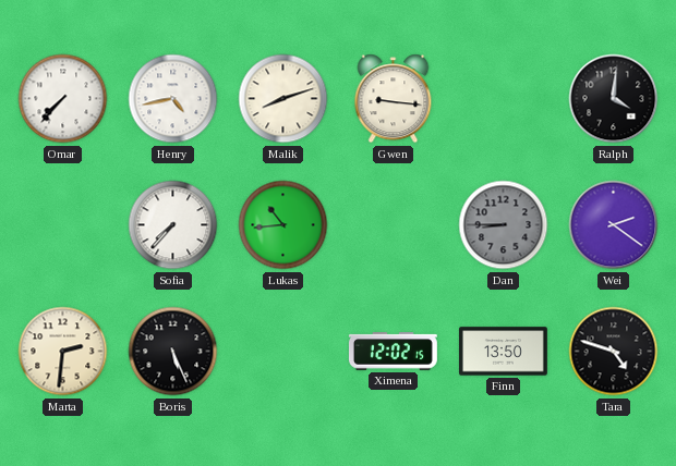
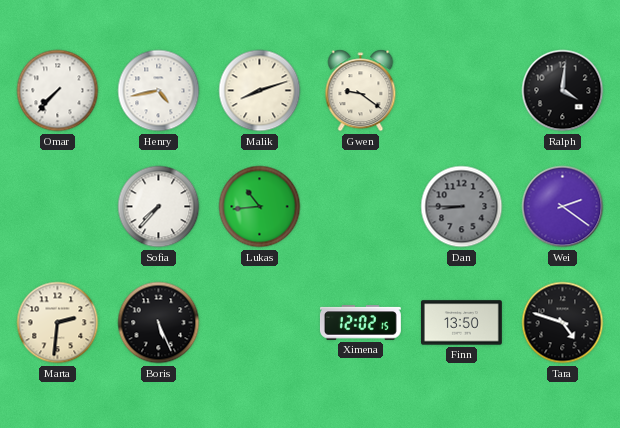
Gwen: 9:16 -> 9:21 (361, 91)
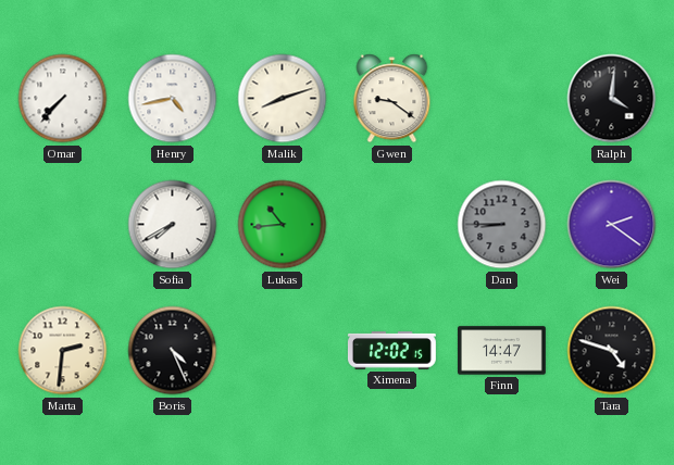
Sofia: 7:37 -> 7:40 (173, 225)
Boris: 5:26 -> 4:26 (173, 351)
Finn: 13:50 -> 14:47 (501, 351)
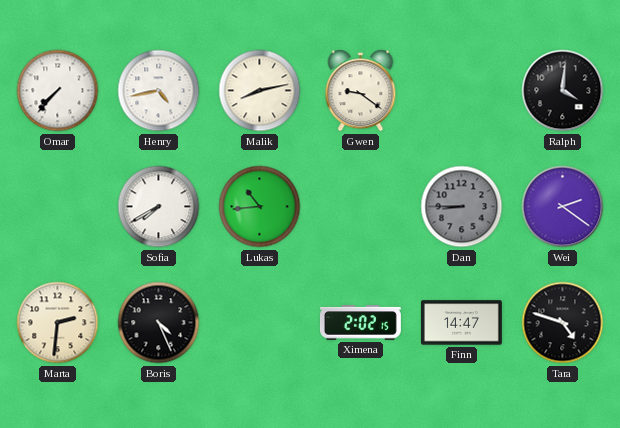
Malik: 8:12 -> 8:13 (260, 91)
Ximena: 12:02 -> 2:02 (360, 323)
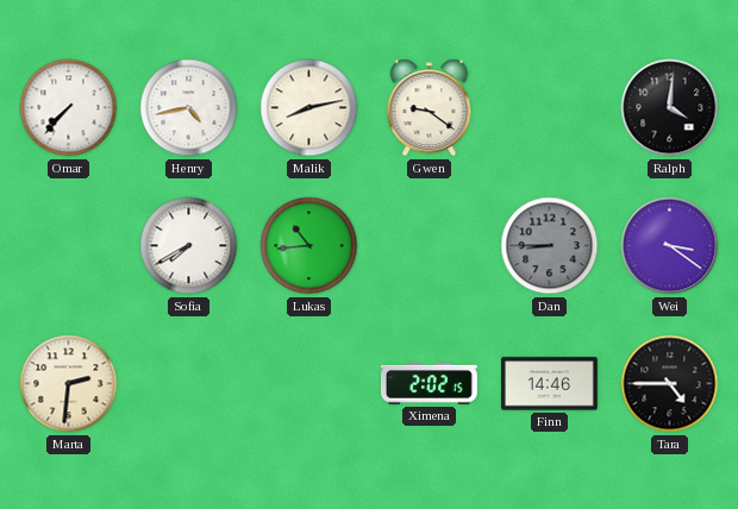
Wei: 2:21 -> 3:21 (670, 246)
Boris: 4:26 -> none (159, 323)
Finn: 14:47 -> 14:46 (549, 384)
Tara: 4:48 -> 4:45 (670, 384)
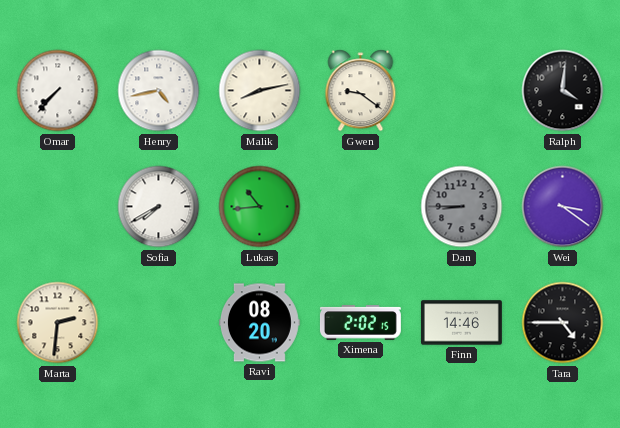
Ravi: none -> 08:20 (259, 323)
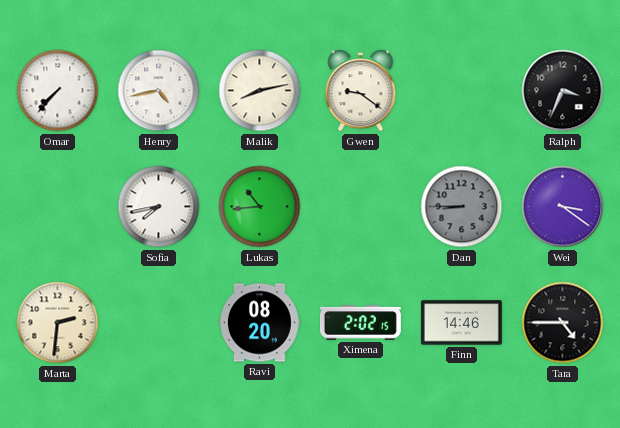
Ralph: 4:01 -> 3:34 (563, 91)
Sofia: 7:40 -> 7:43 (159, 207)
